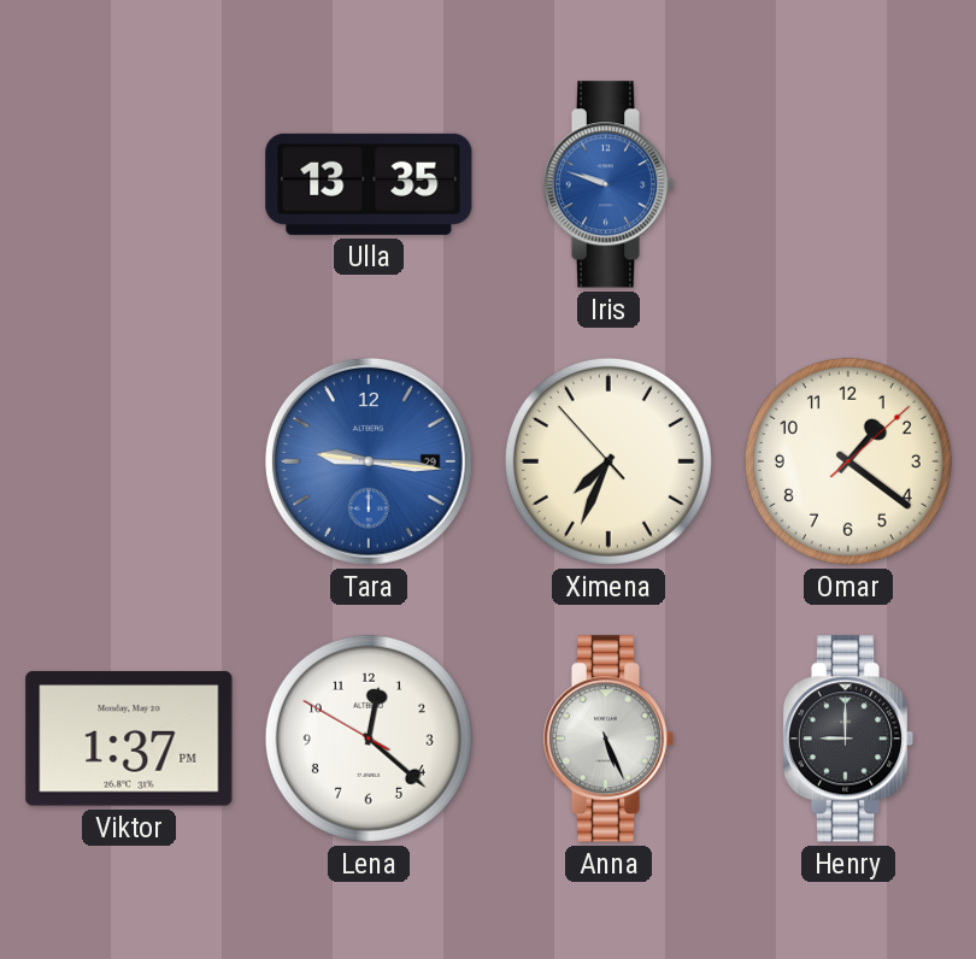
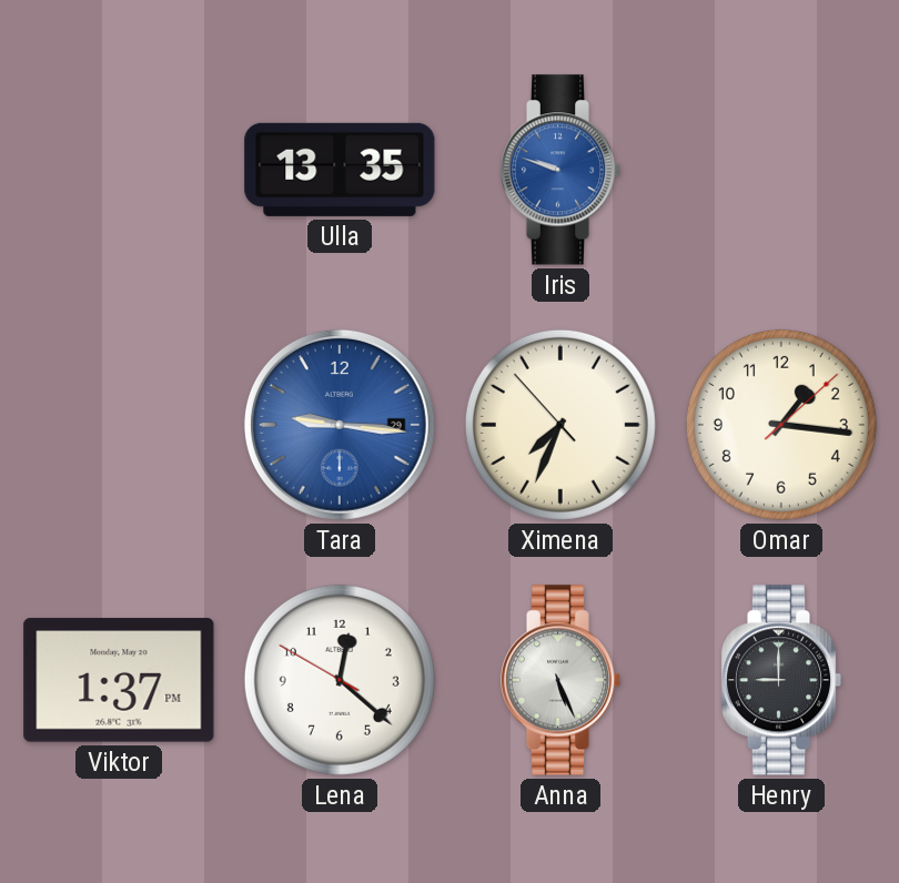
Omar: 1:21 -> 1:16 (781, 425)
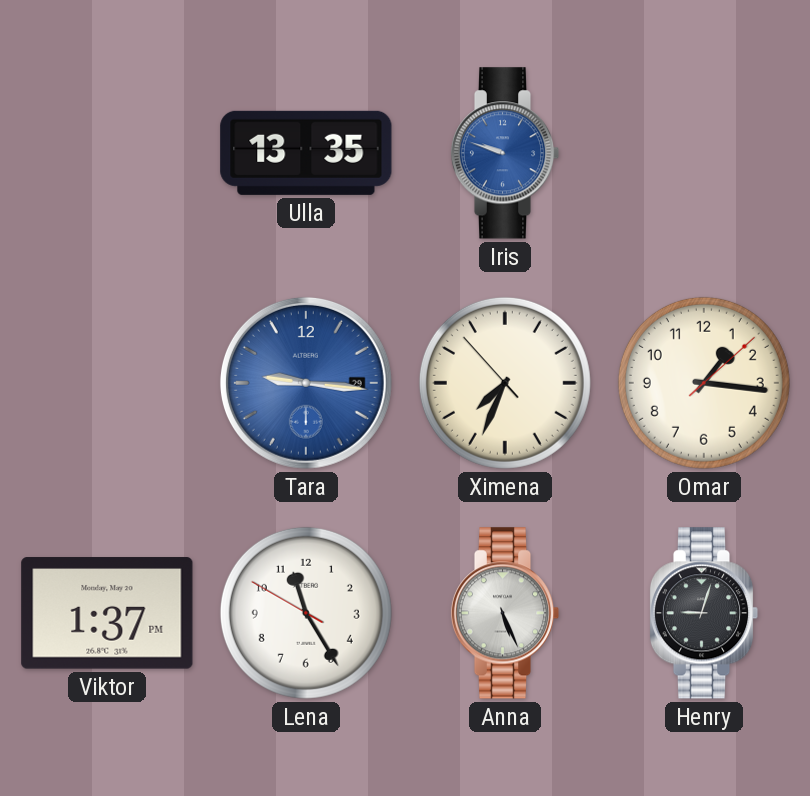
Lena: 12:21 -> 11:24 (306, 613)
Henry: 9:00 -> 9:03 (704, 613)
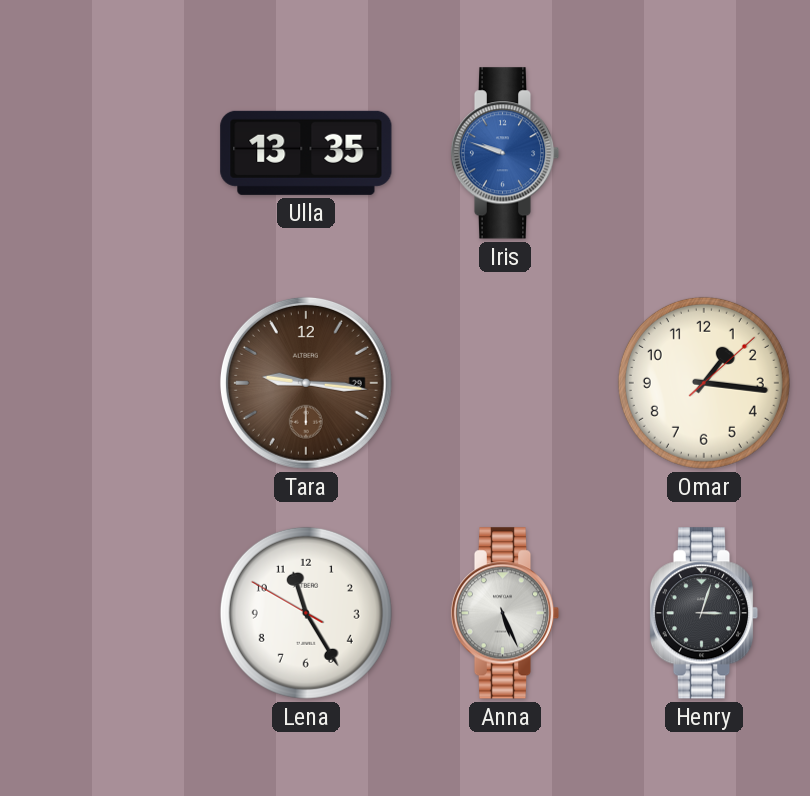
Tara dial: blue -> brown (306, 383)
Ximena: 7:33 -> none (505, 383)
Viktor: 1:37 -> none (107, 613)
Henry: 9:03 -> 3:03 (704, 613)
